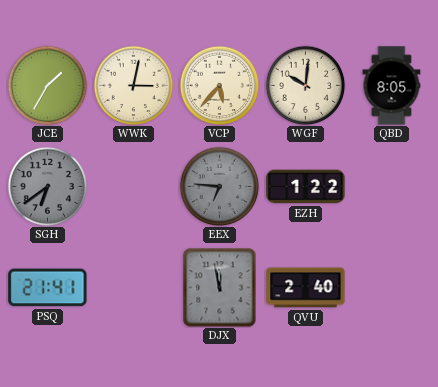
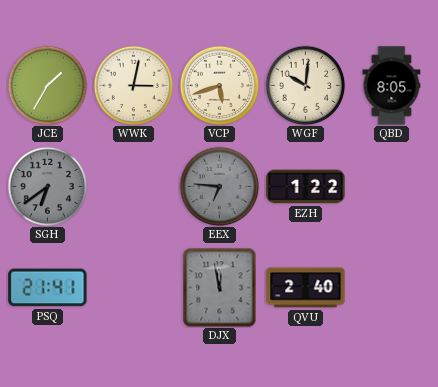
VCP: 5:37 -> 5:42 (219, 85)
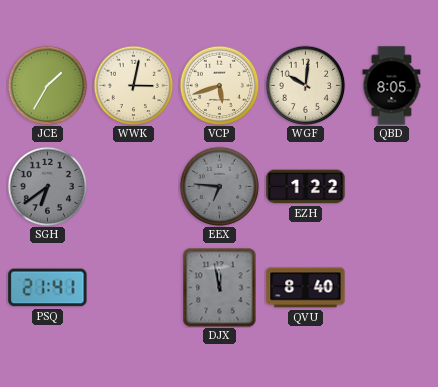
QVU: 2:40 -> 8:40 (306, 288)
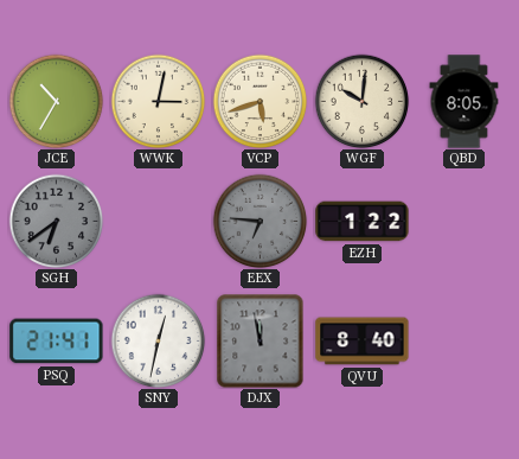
JCE: 1:35 -> 10:35 (56, 101)
SNY: none -> 12:32 (158, 340)
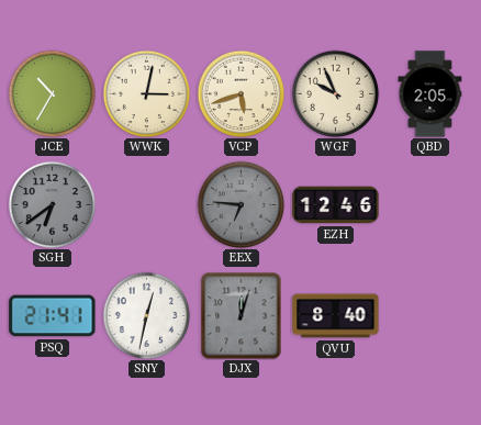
WGF: 10:01 -> 9:56 (335, 93)
QBD: 8:05 -> 2:05 (430, 94)
EZH: 1:22 -> 12:46 (336, 205)
DJX: 11:58 -> 12:03 (242, 316)
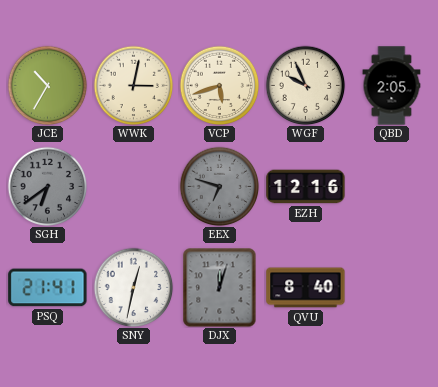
EEX: 6:46 -> 6:48 (219, 186)
EZH: 12:46 -> 12:16 (306, 187)
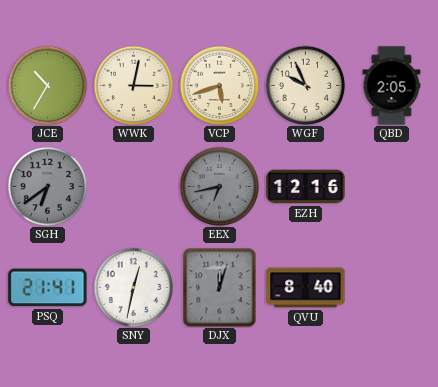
EEX: 6:48 -> 6:43 (219, 186)
